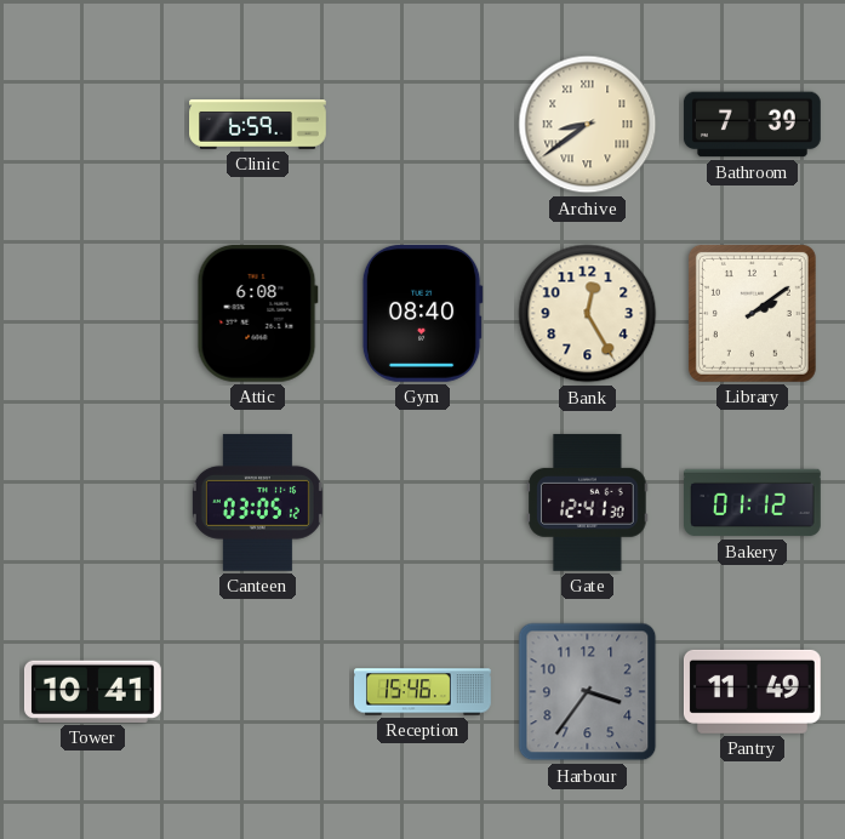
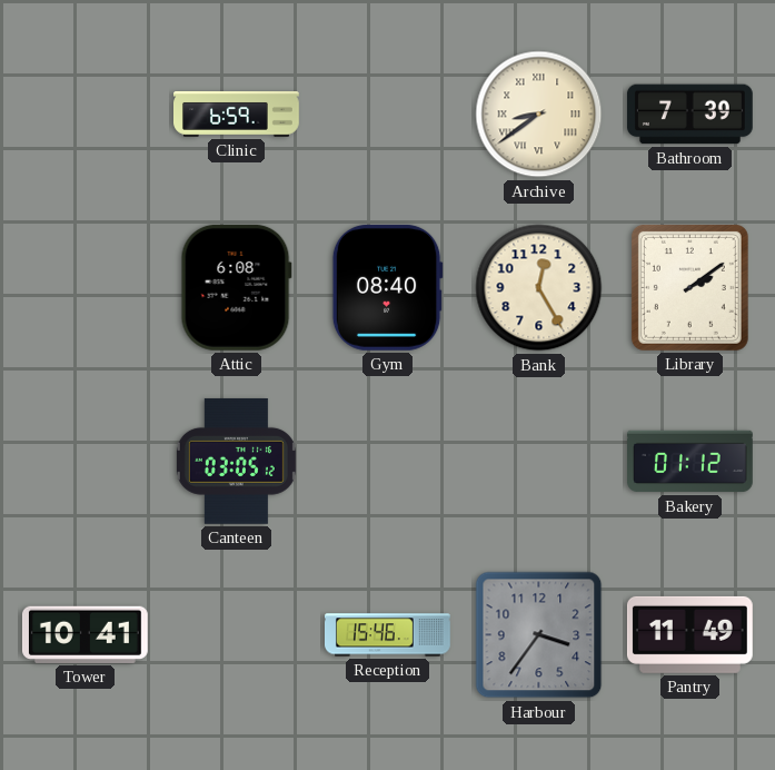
Gate: 12:41 -> none (588, 502)
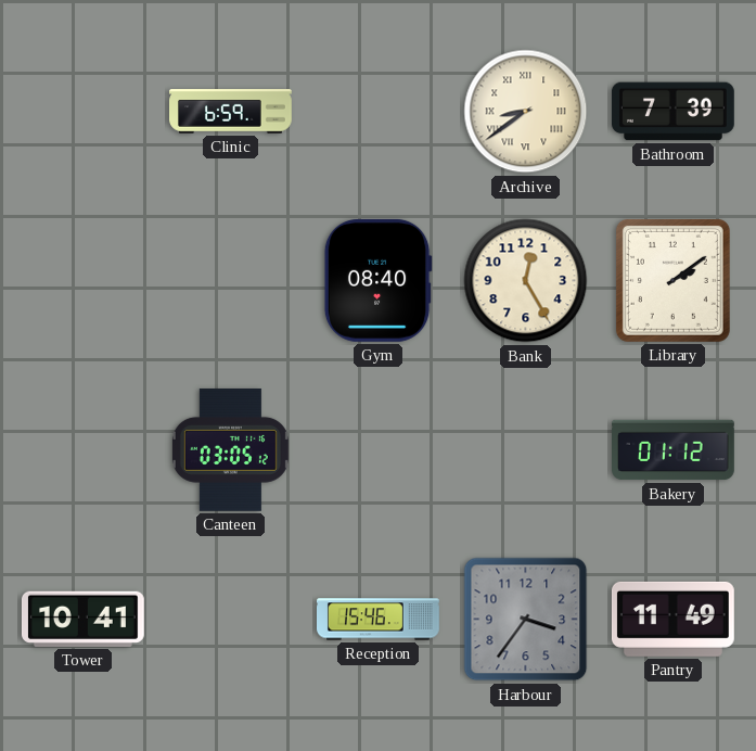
Attic: 6:08 -> none (236, 287)
